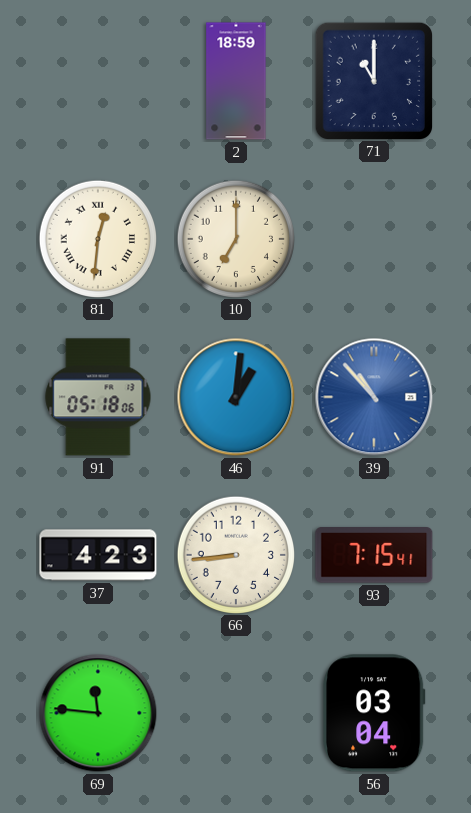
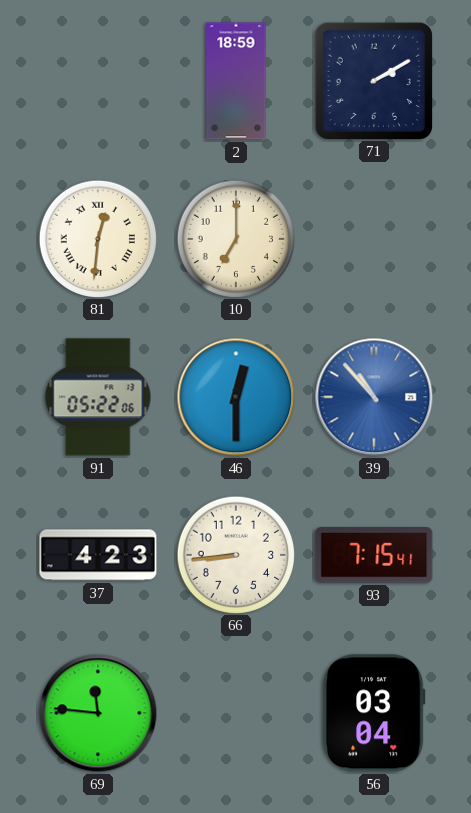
71: 11:00 -> 2:10 (373, 80)
91: 05:18 -> 05:22 (98, 397)
46: 1:01 -> 12:30 (236, 397)
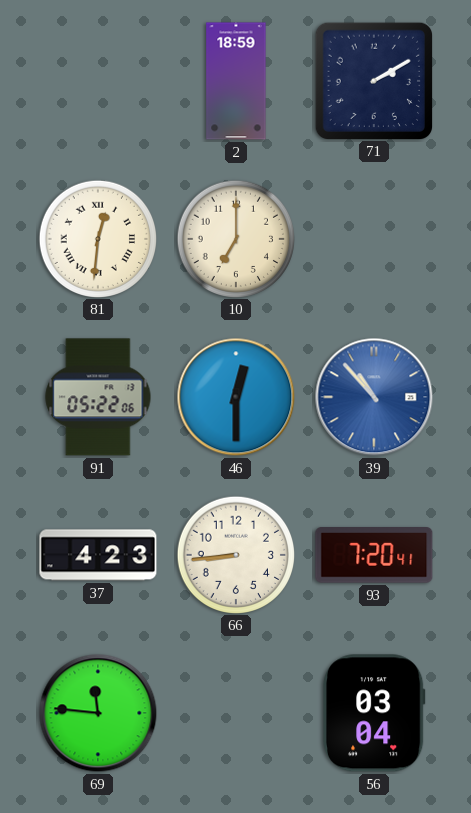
93: 7:15 -> 7:20 (374, 556)
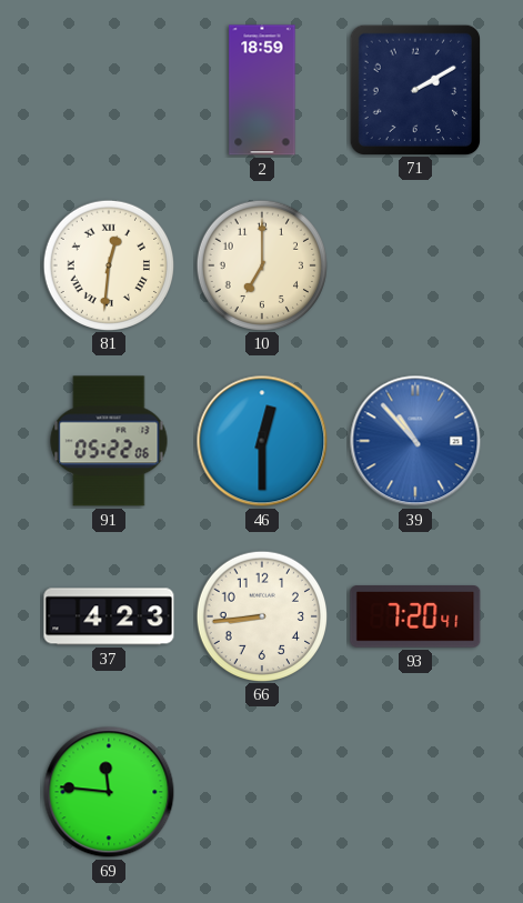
56: 03:04 -> none (374, 713)
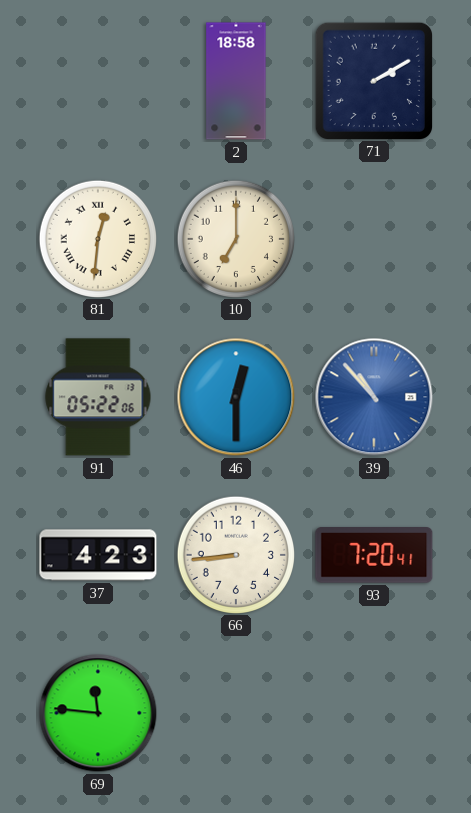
2: 18:59 -> 18:58 (236, 81)
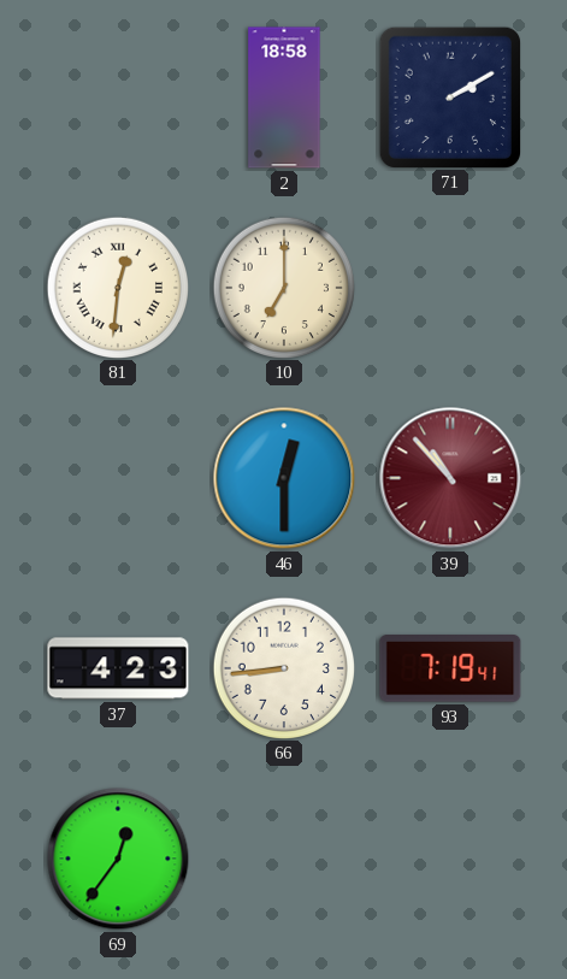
91: 05:22 -> none (98, 397)
39 dial: blue -> burgundy (450, 478)
93: 7:20 -> 7:19 (450, 670)
69: 11:46 -> 12:36 (118, 859)
